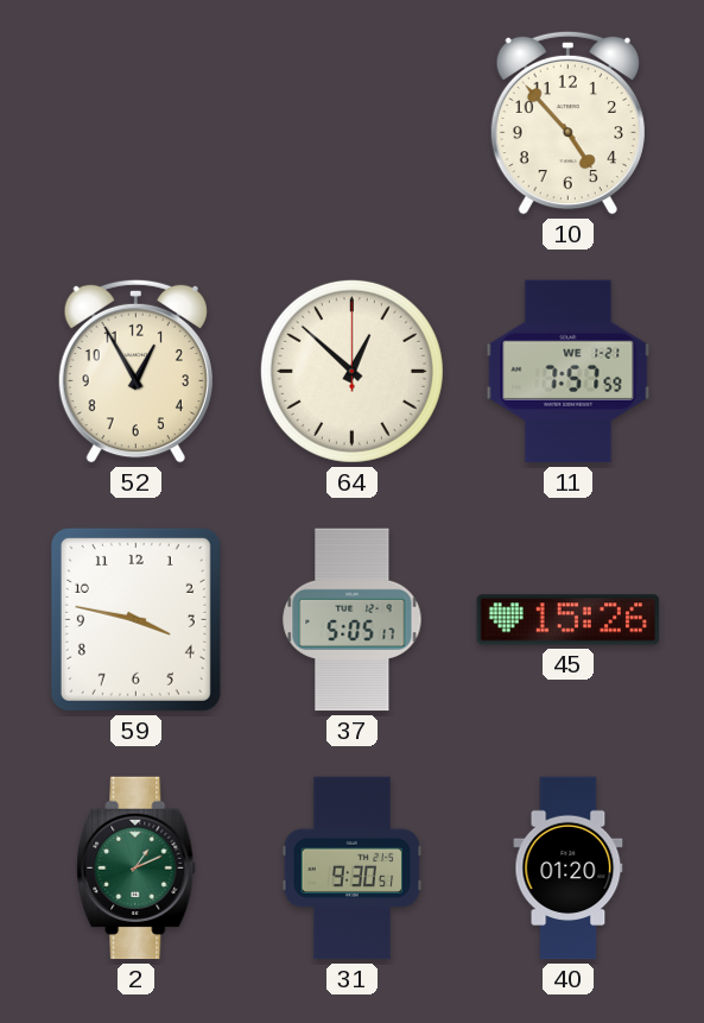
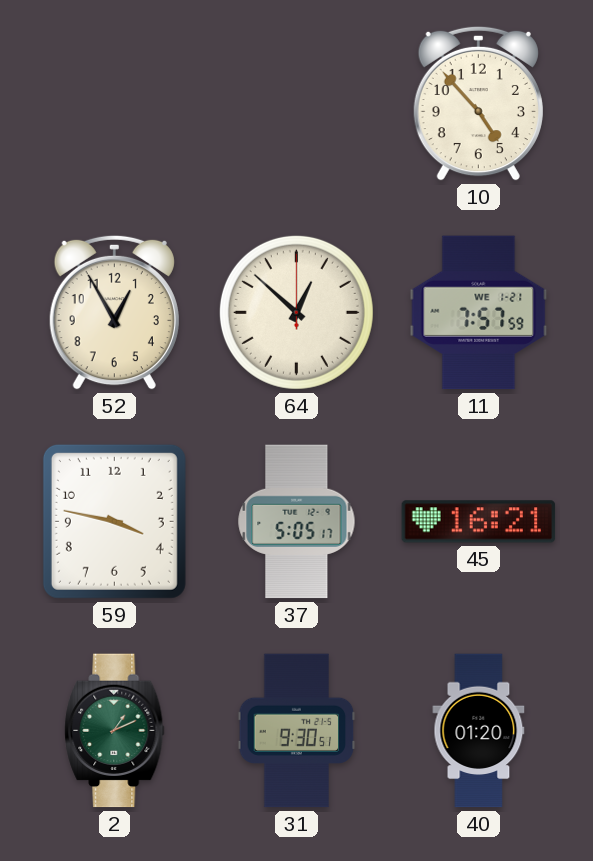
45: 15:26 -> 16:21 (479, 522)
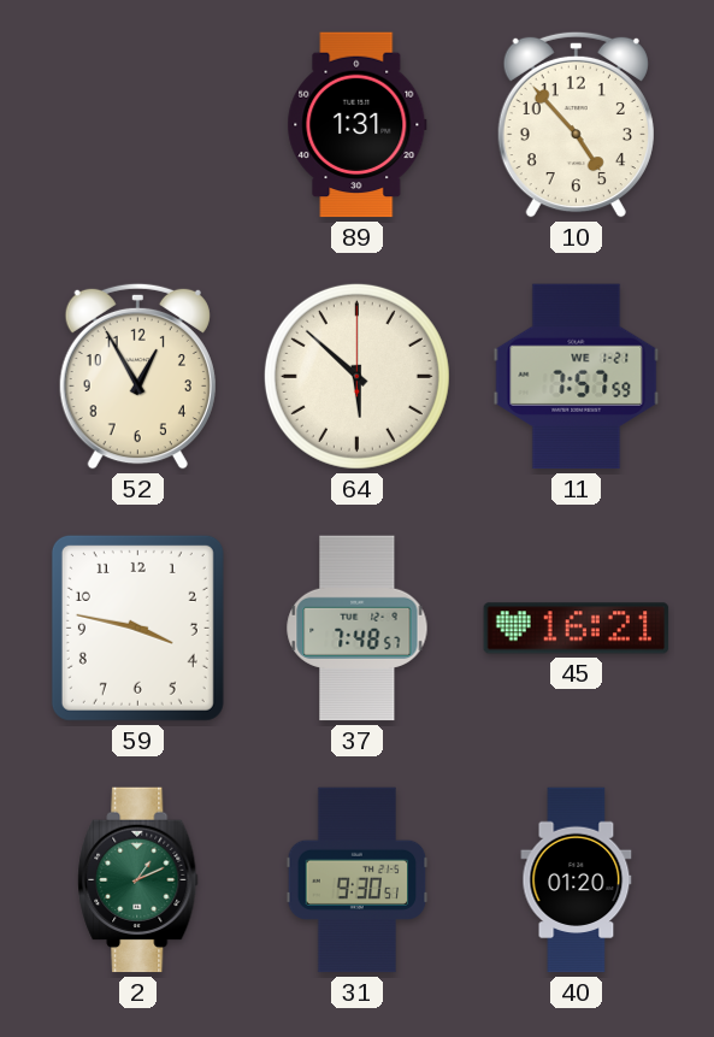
89: none -> 1:31 (358, 125)
64: 12:52 -> 5:52 (356, 376)
37: 5:05 -> 7:48 (358, 629)
